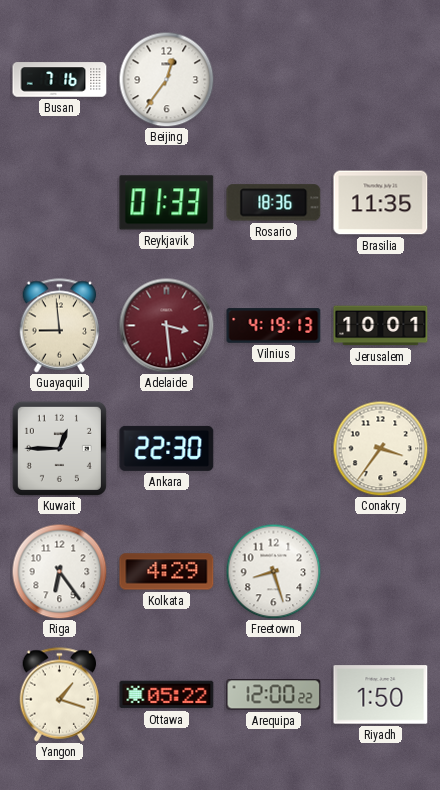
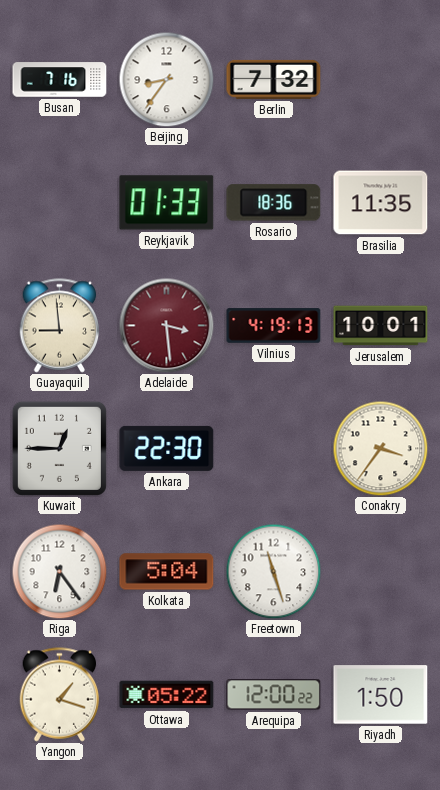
Beijing: 12:36 -> 8:36 (166, 79)
Berlin: none -> 7:32 (274, 79)
Kolkata: 4:29 -> 5:04 (167, 572)
Freetown: 8:27 -> 11:27 (273, 571)
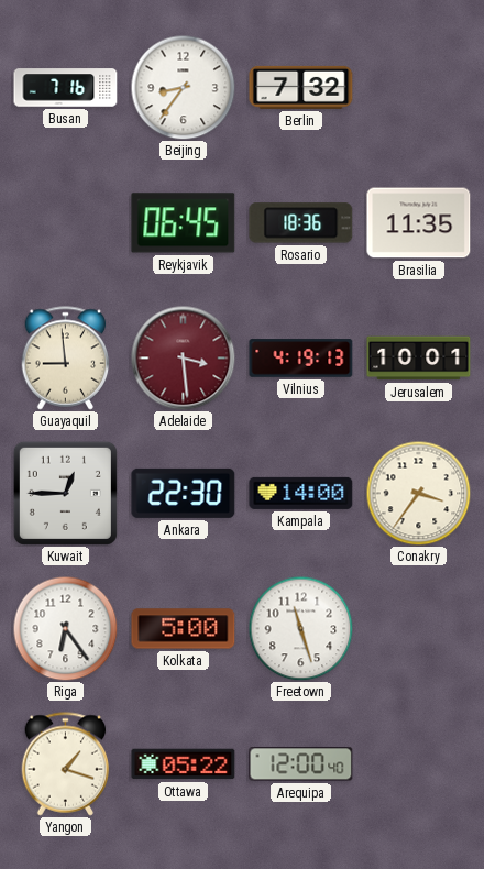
Reykjavik: 01:33 -> 06:45 (184, 223)
Kampala: none -> 14:00 (301, 493)
Kolkata: 5:04 -> 5:00 (184, 629)
Arequipa: 12:00:22 -> 12:00:40 (301, 765)
Riyadh: 1:50 -> none (381, 695)
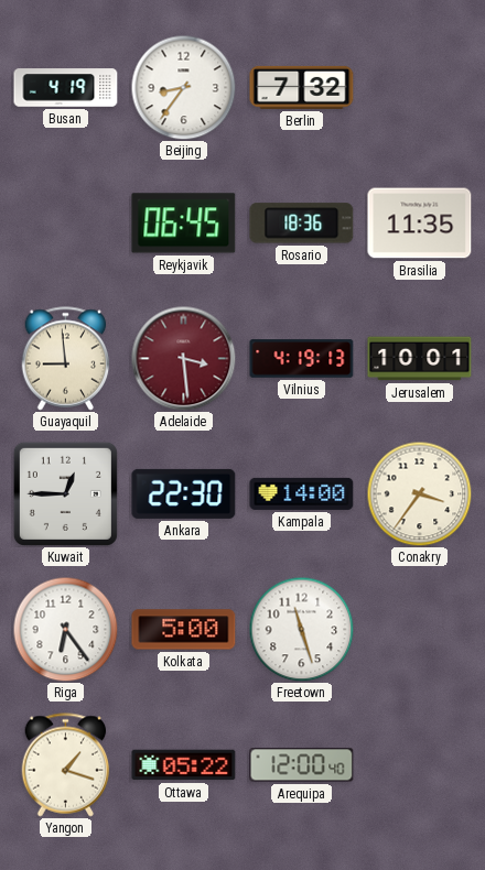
Busan: 7:16 -> 4:19 (66, 88)
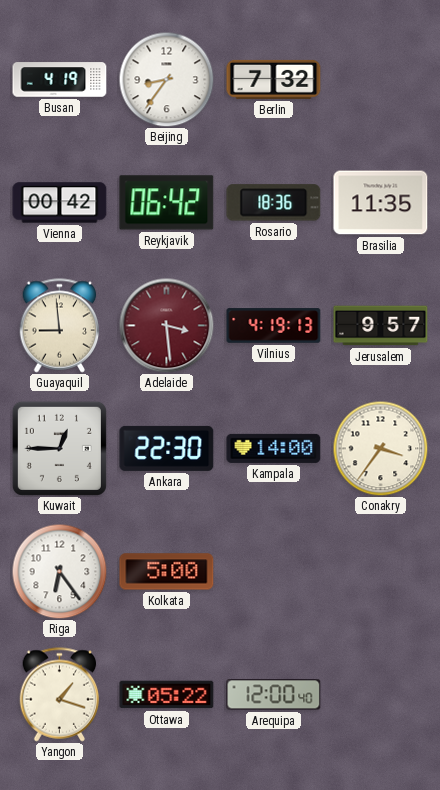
Vienna: none -> 00:42 (60, 203)
Reykjavik: 06:45 -> 06:42 (167, 203)
Jerusalem: 10:01 -> 9:57 (381, 326)
Freetown: 11:27 -> none (301, 629)
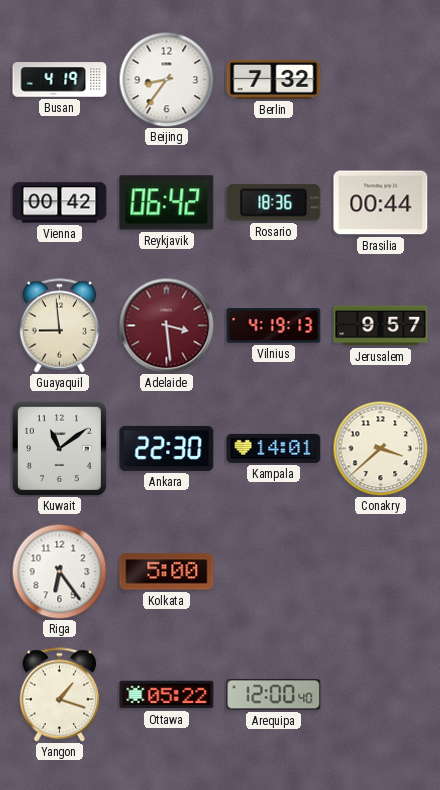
Brasilia: 11:35 -> 00:44 (381, 203)
Kuwait: 12:45 -> 11:09 (59, 448)
Kampala: 14:00 -> 14:01 (274, 448)
Conakry: 3:36 -> 3:38 (380, 448)
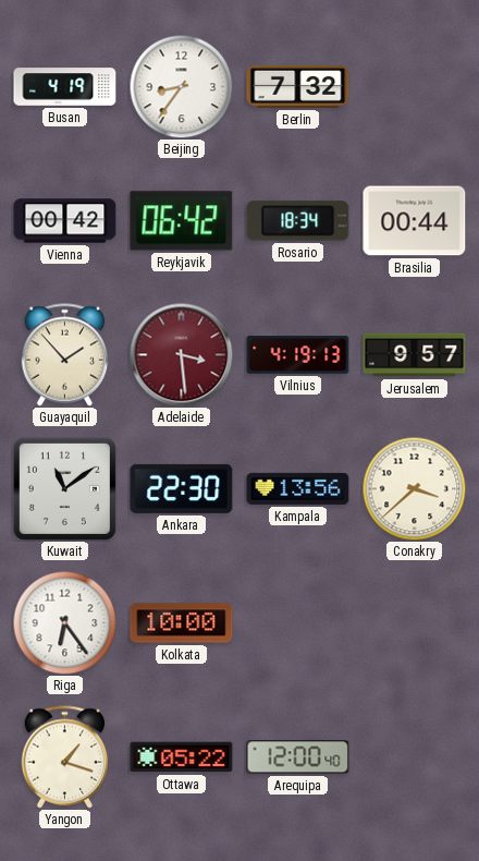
Rosario: 18:36 -> 18:34 (298, 221)
Guayaquil: 8:59 -> 1:53 (65, 355)
Kampala: 14:01 -> 13:56 (298, 488)
Kolkata: 5:00 -> 10:00 (182, 623)
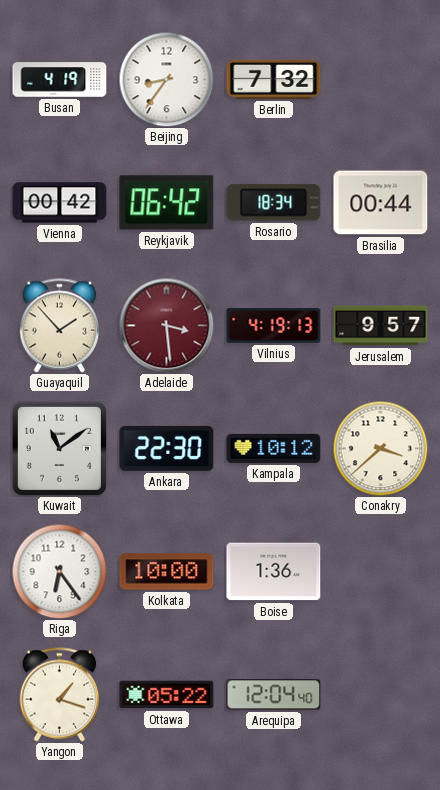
Kampala: 13:56 -> 10:12 (274, 448)
Boise: none -> 1:36 (274, 572)
Arequipa: 12:00 -> 12:04 (274, 695)
